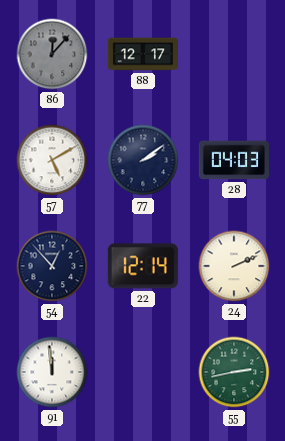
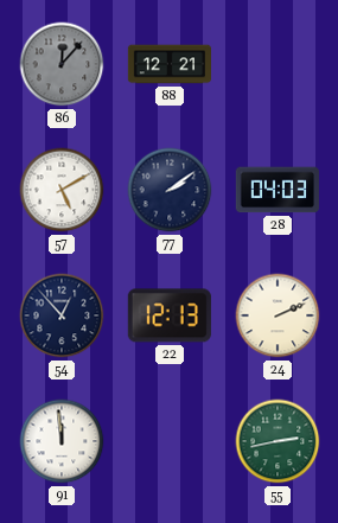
88: 12:17 -> 12:21 (168, 64)
22: 12:14 -> 12:13 (170, 315)
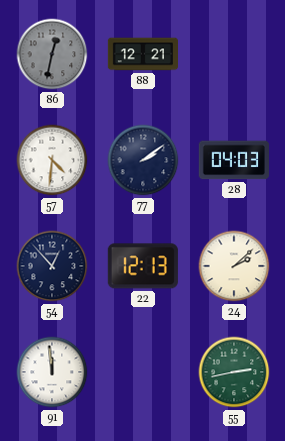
86: 12:07 -> 12:32 (52, 54)
57: 5:10 -> 4:31 (52, 160)
24: 2:11 -> 2:08 (234, 266)
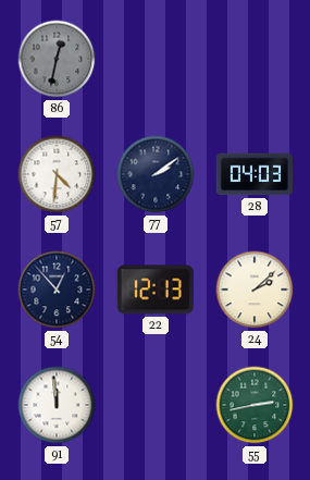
88: 12:21 -> none (142, 54)
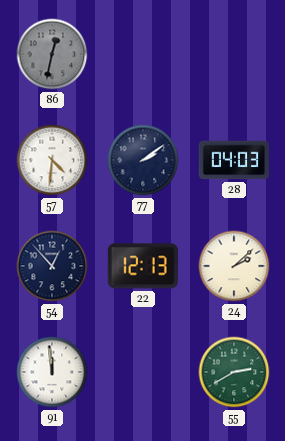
55: 2:43 -> 2:40 (234, 372)
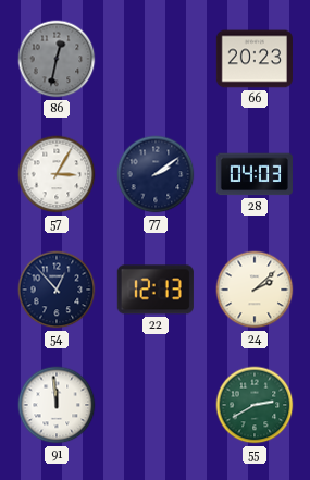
66: none -> 20:23 (255, 59)
57: 4:31 -> 3:05 (57, 174)
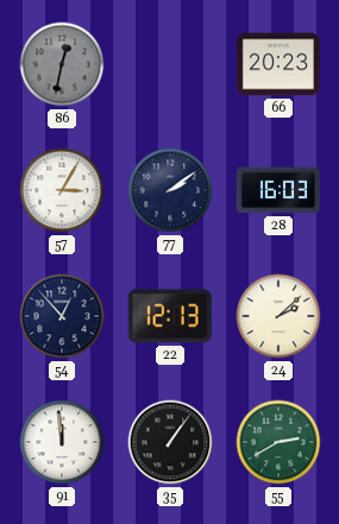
28: 04:03 -> 16:03 (278, 190)
35: none -> 1:06 (170, 442)
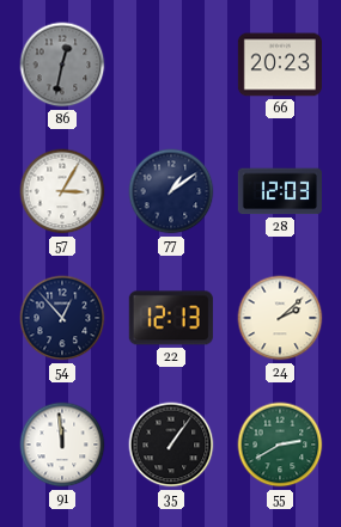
77: 2:09 -> 1:09 (171, 191)
28: 16:03 -> 12:03 (280, 191)
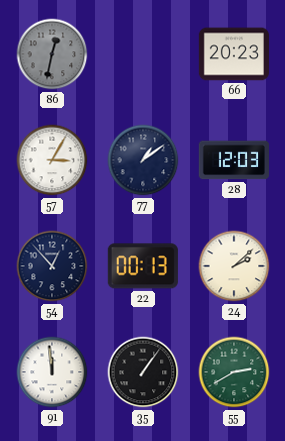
22: 12:13 -> 00:13 (143, 266)
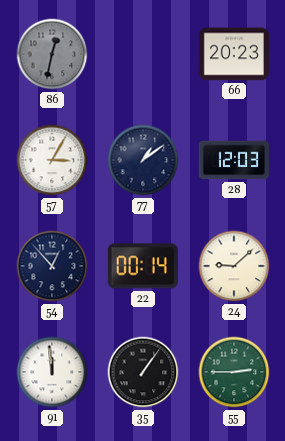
22: 00:13 -> 00:14 (143, 266)
24: 2:08 -> 9:08 (234, 266)
55: 2:40 -> 2:45 (234, 372)
